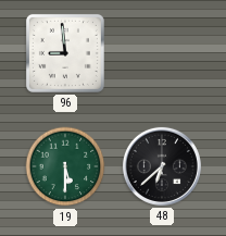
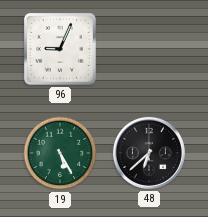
96: 8:59 -> 9:04 (60, 49)
19: 5:30 -> 5:25 (60, 153)
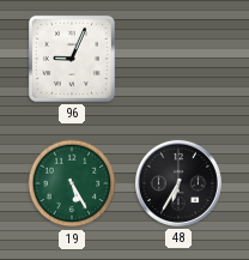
48: 6:38 -> 6:35 (178, 183)
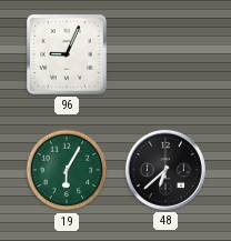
19: 5:25 -> 6:05 (67, 170)
48: 6:35 -> 6:38 (165, 170)
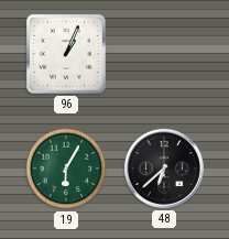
96: 9:04 -> 1:04 (66, 54)
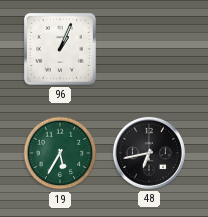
19: 6:05 -> 5:35 (60, 153)
48: 6:38 -> 6:43 (149, 153)
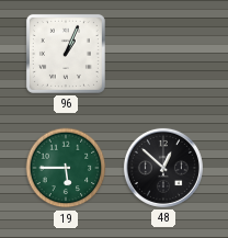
19: 5:35 -> 5:45 (66, 168)
48: 6:43 -> 12:52 (163, 168)
